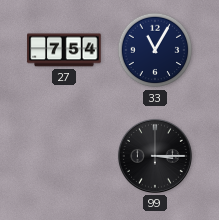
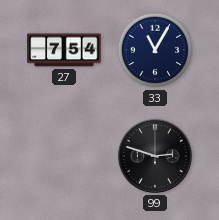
99: 3:15 -> 2:48 (155, 156)
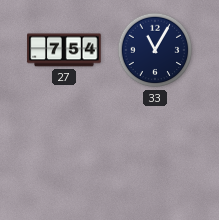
99: 2:48 -> none (155, 156)
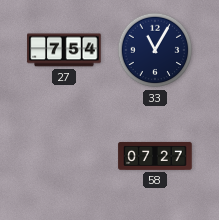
58: none -> 07:27 (155, 156)
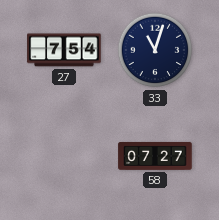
33: 11:05 -> 11:03 (155, 50)
